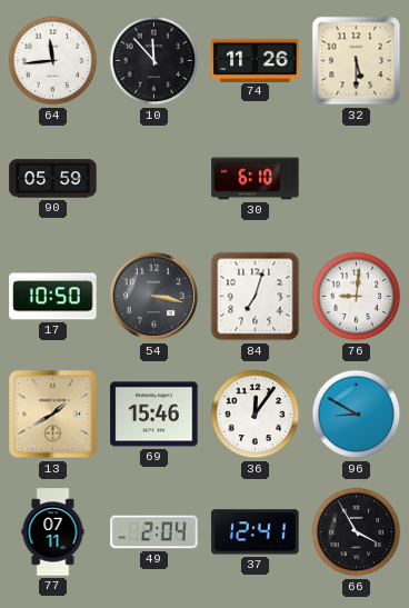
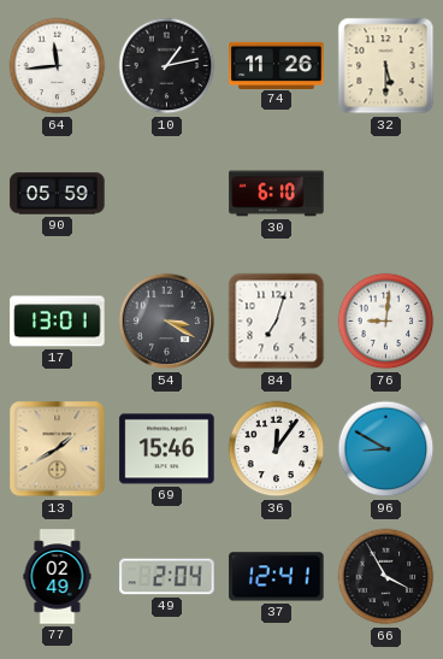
10: 11:53 -> 1:13 (167, 66)
17: 10:50 -> 13:01 (58, 322)
54: 3:17 -> 3:20 (167, 322)
77: 07:11 -> 02:49 (58, 577)
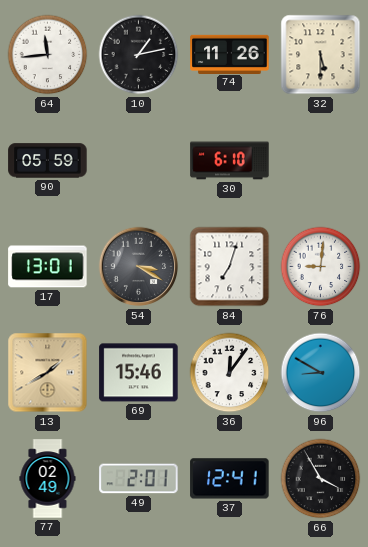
49: 2:04 -> 2:01 (139, 479)
